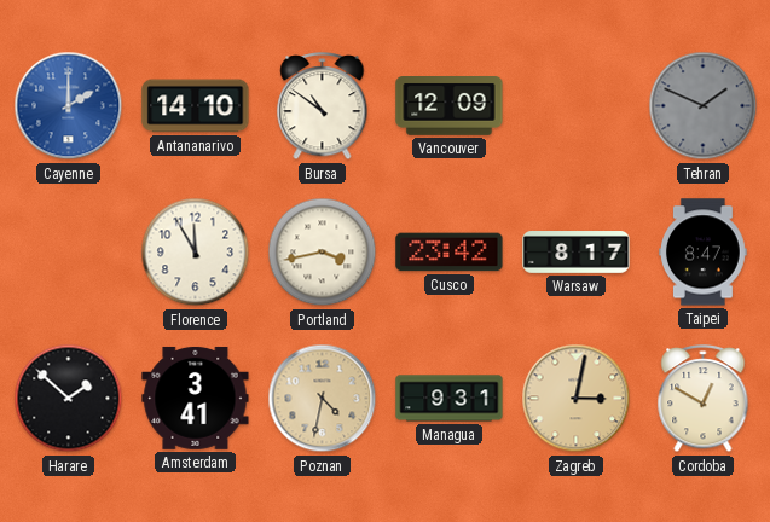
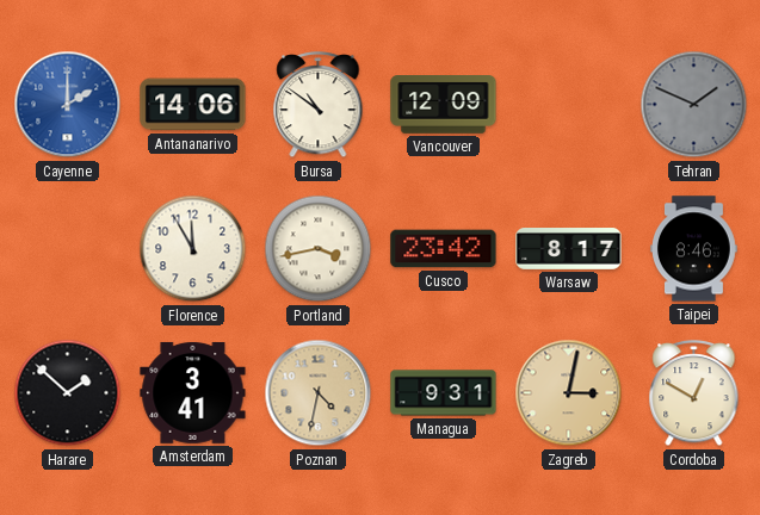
Antananarivo: 14:10 -> 14:06 (193, 105)
Taipei: 8:47 -> 8:46 (694, 249)
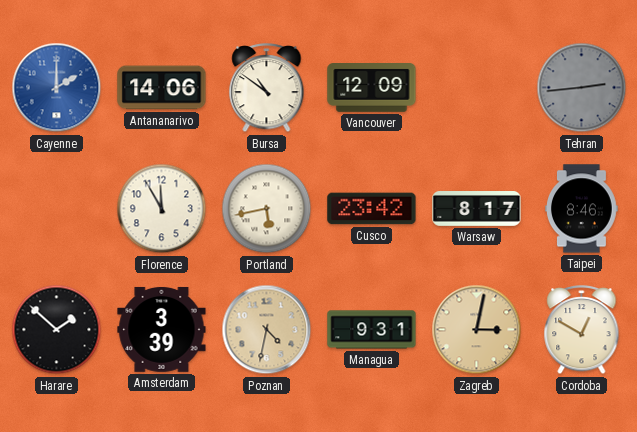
Tehran: 1:49 -> 2:44 (582, 88)
Portland: 3:43 -> 5:43 (267, 209)
Amsterdam: 3:41 -> 3:39 (162, 329)
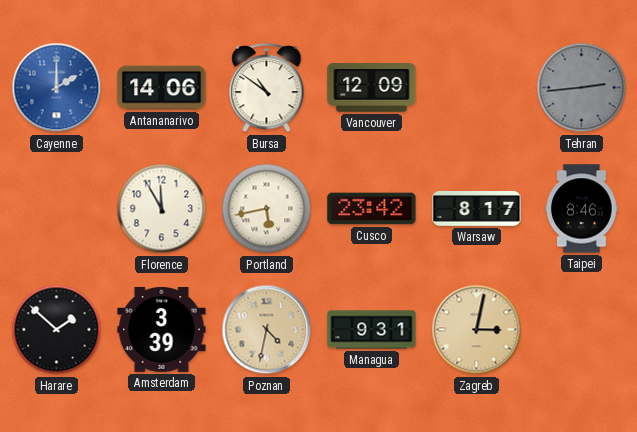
Cordoba: 12:50 -> none (582, 331)
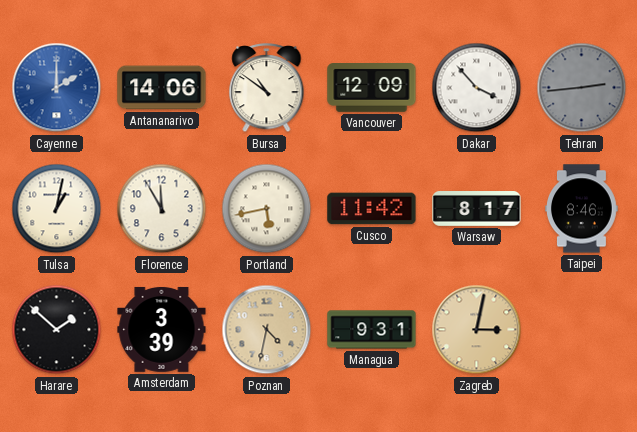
Dakar: none -> 3:53 (477, 88)
Tulsa: none -> 1:02 (57, 209)
Cusco: 23:42 -> 11:42 (372, 209)
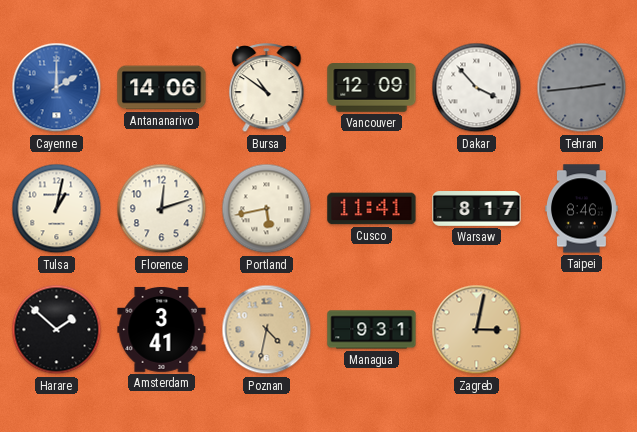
Florence: 11:55 -> 12:12 (162, 209)
Cusco: 11:42 -> 11:41 (372, 209)
Amsterdam: 3:39 -> 3:41 (162, 329)
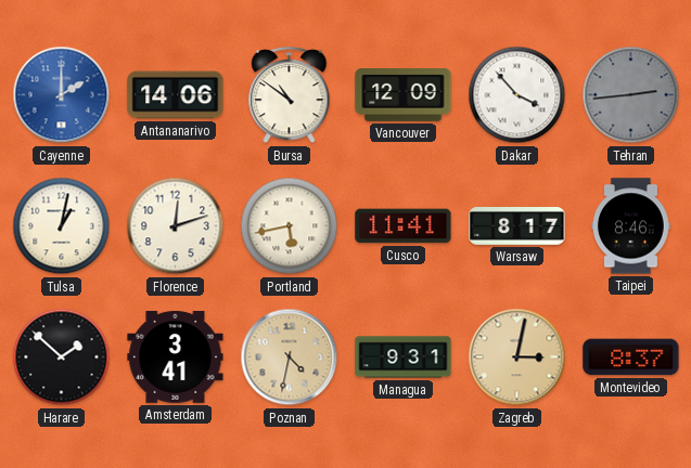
Montevideo: none -> 8:37 (631, 357)
